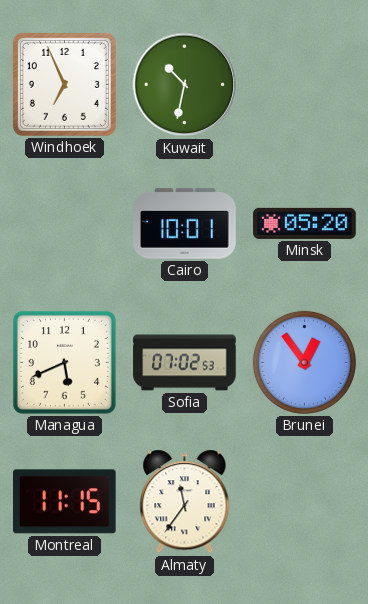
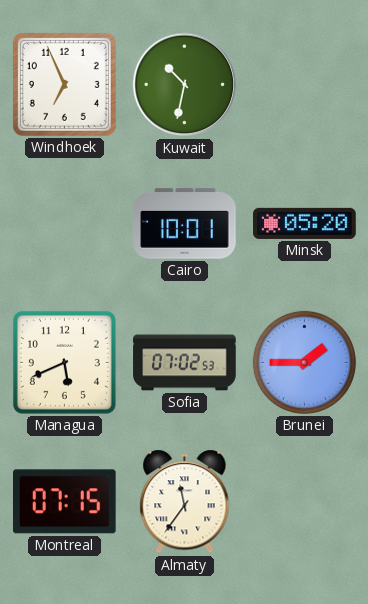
Brunei: 12:54 -> 1:45 (304, 362)
Montreal: 11:15 -> 07:15 (65, 502)
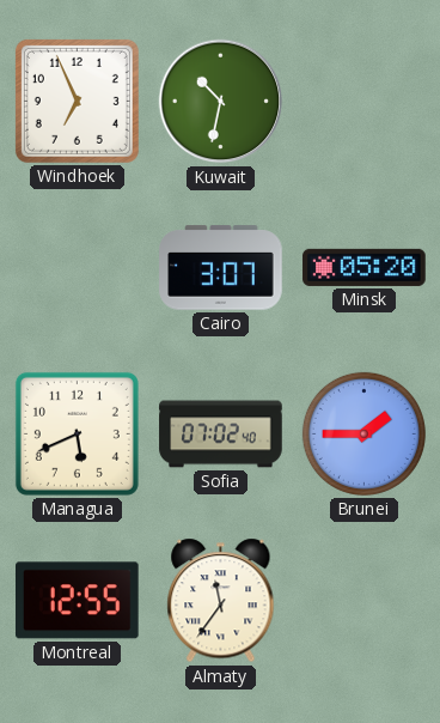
Cairo: 10:01 -> 3:07 (221, 268)
Sofia: 07:02:53 -> 07:02:40 (221, 435)
Montreal: 07:15 -> 12:55 (78, 601)
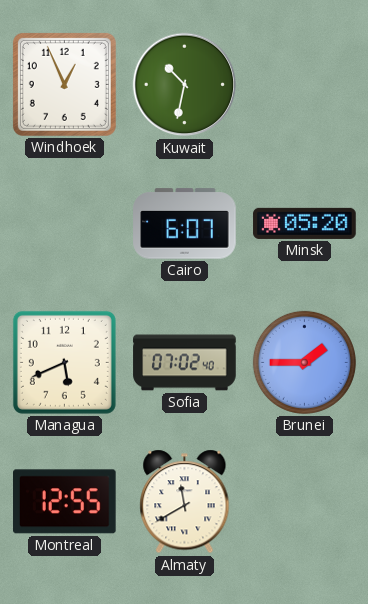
Windhoek: 6:56 -> 12:56 (64, 84)
Cairo: 3:07 -> 6:07 (185, 224)
Almaty: 11:36 -> 11:40 (185, 502)
